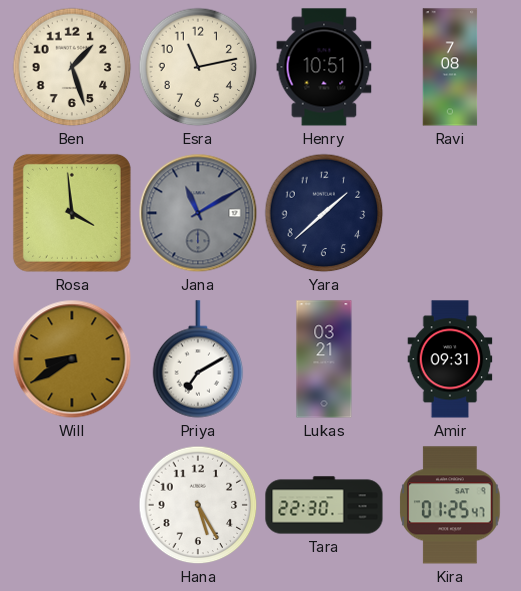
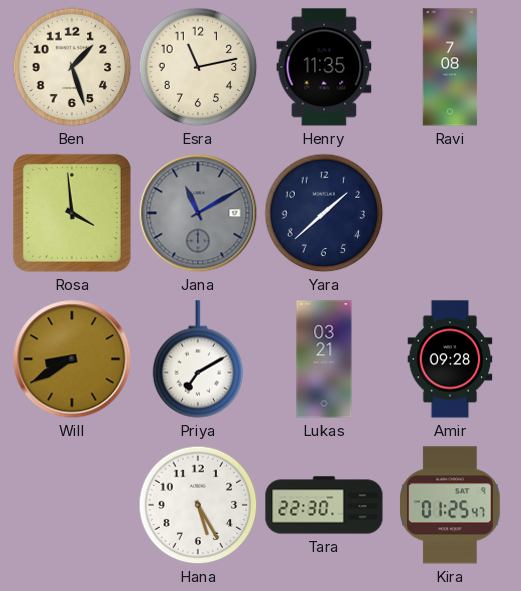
Henry: 10:51 -> 11:35 (324, 67)
Amir: 09:31 -> 09:28 (450, 359)
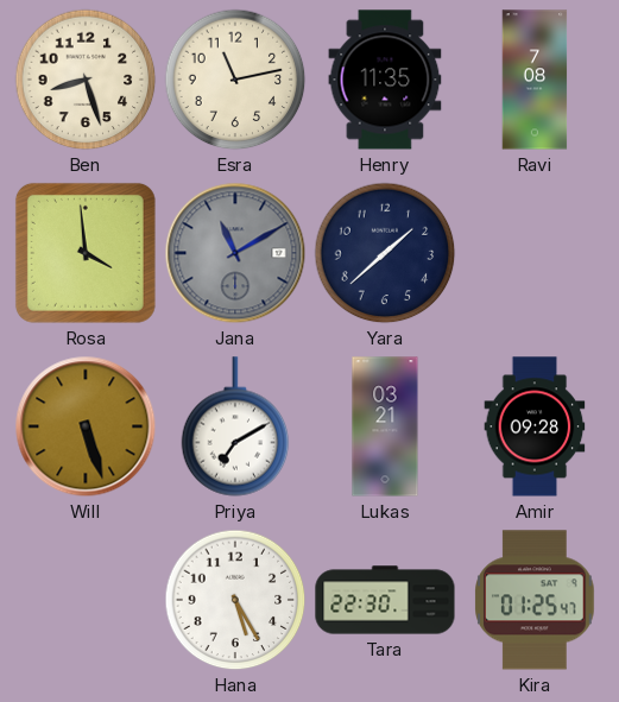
Ben: 1:27 -> 8:27 (86, 80)
Will: 8:40 -> 5:27 (86, 426)
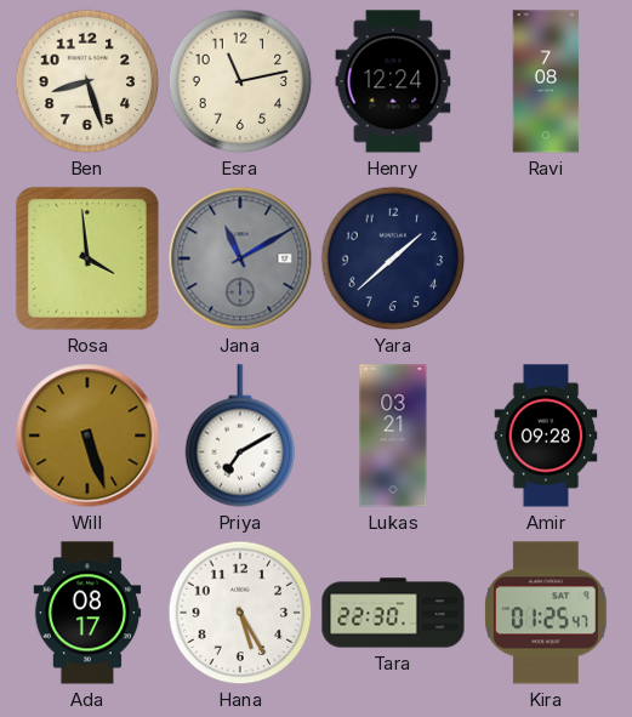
Henry: 11:35 -> 12:24 (393, 81)
Ada: none -> 08:17 (87, 613)
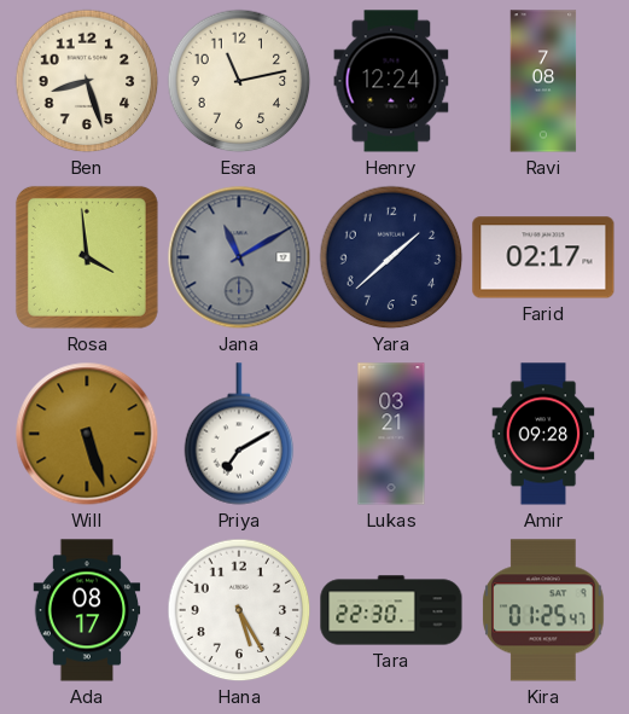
Farid: none -> 02:17 (543, 257)
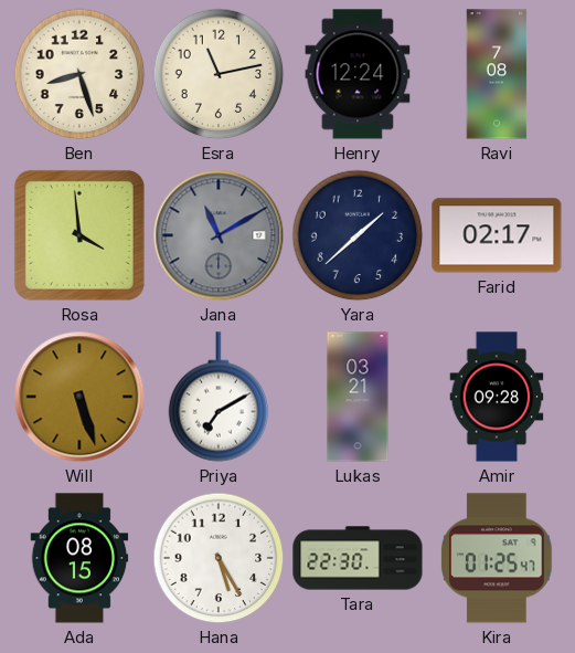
Ada: 08:17 -> 08:15 (79, 558)
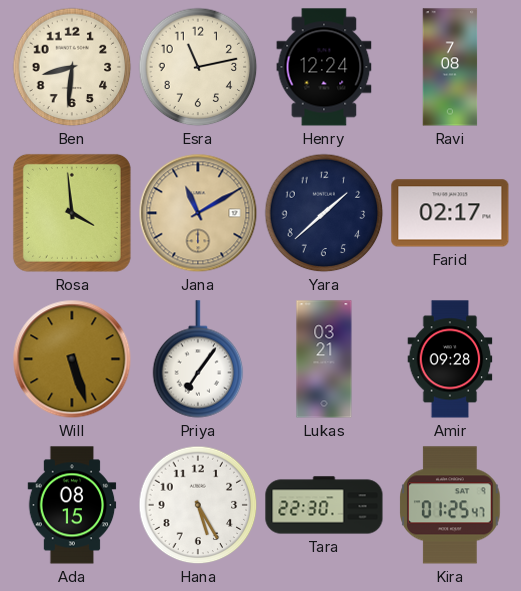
Ben: 8:27 -> 8:31 (72, 67)
Jana dial: grey -> champagne (198, 213)
Priya: 7:10 -> 7:06 (198, 359)
